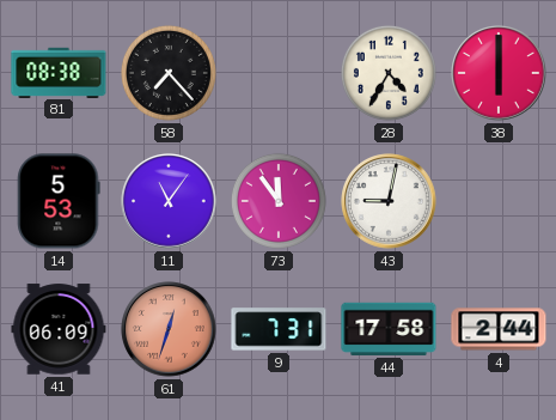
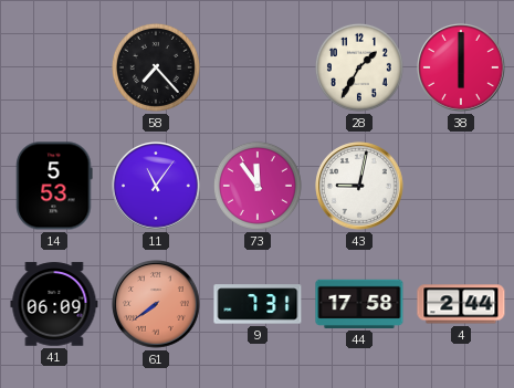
81: 08:38 -> none (59, 72)
28: 4:35 -> 1:35 (359, 67)
61: 12:33 -> 7:39 (156, 304)
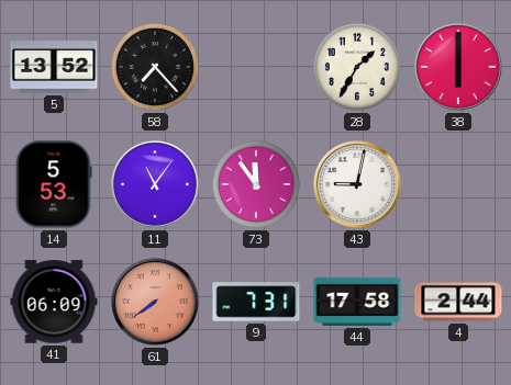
5: none -> 13:52 (54, 67)
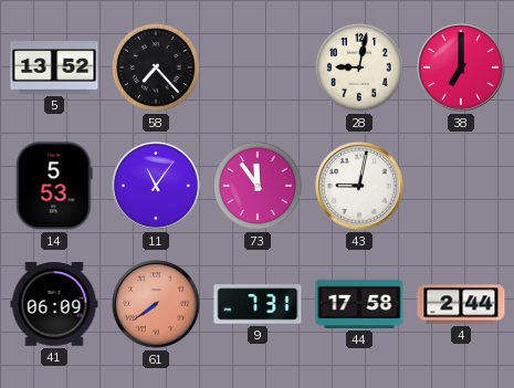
28: 1:35 -> 9:02 (359, 67)
38: 6:00 -> 7:00 (461, 67)
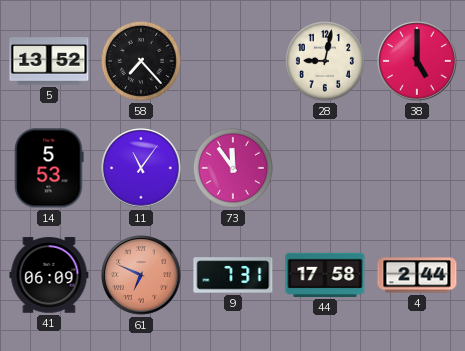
38: 7:00 -> 5:00 (417, 61)
43: 9:02 -> none (359, 186)
61: 7:39 -> 6:49 (141, 275)
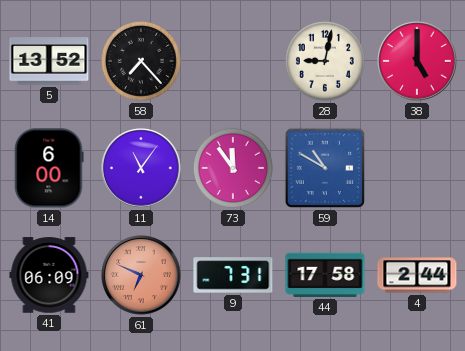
14: 5:53 -> 6:00 (49, 168)
59: none -> 10:50 (325, 168)
